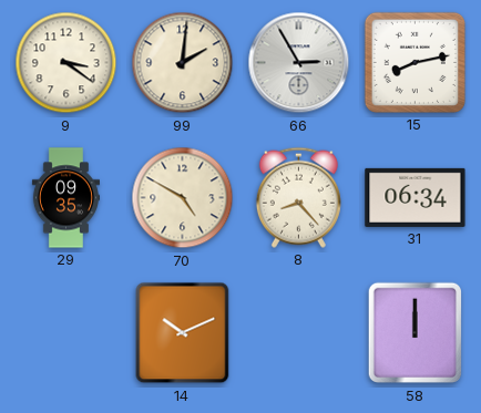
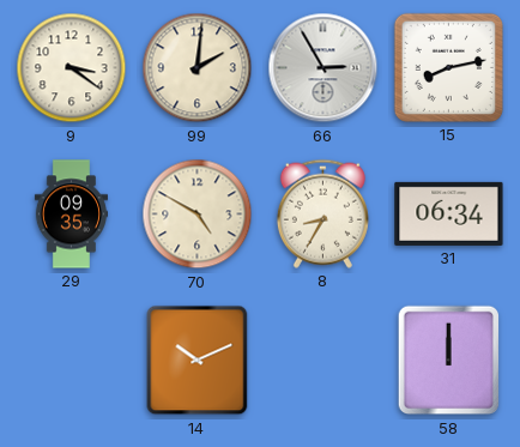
8: 8:23 -> 8:35 (322, 213)
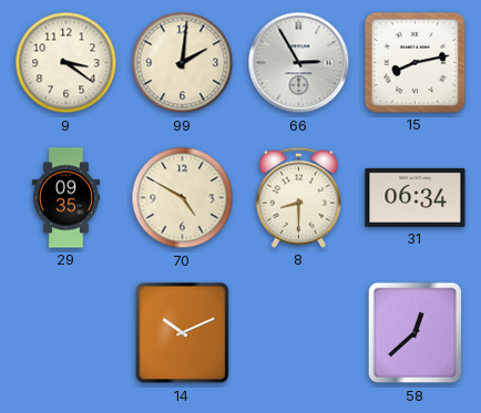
8: 8:35 -> 8:30 (298, 197)
58: 12:00 -> 12:38 (415, 333)
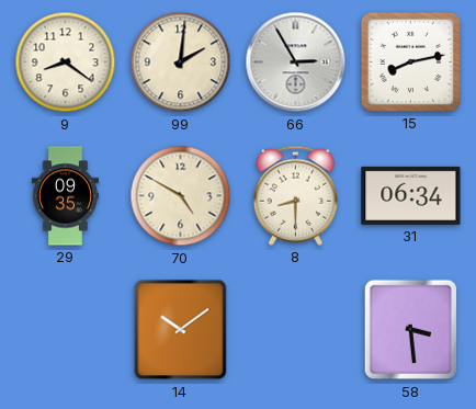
9: 3:21 -> 8:21 (66, 63)
14: 10:11 -> 10:09 (181, 330)
58: 12:38 -> 3:29 (410, 330)
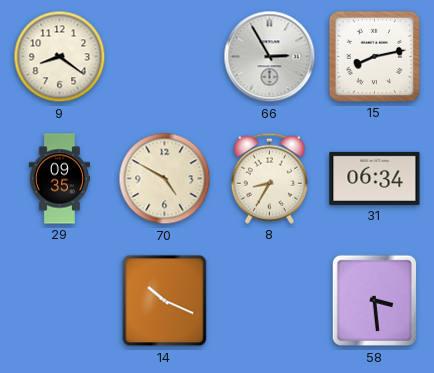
99: 2:01 -> none (181, 63)
8: 8:30 -> 8:35 (269, 178)
14: 10:09 -> 10:19 (165, 301)
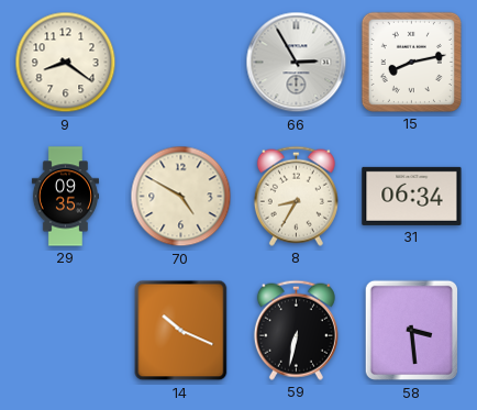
59: none -> 6:32 (296, 330)
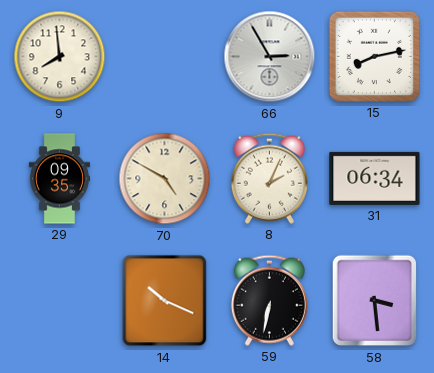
9: 8:21 -> 7:59 (60, 57)
8: 8:35 -> 2:04 (269, 178)
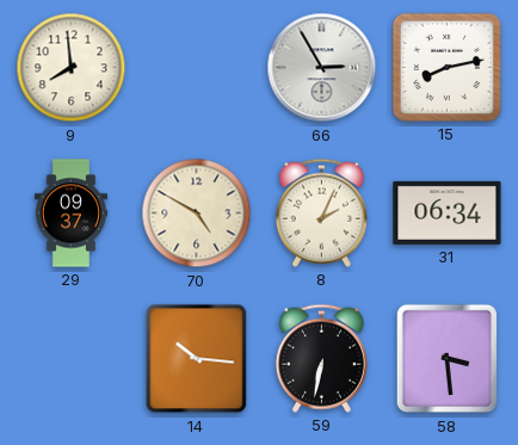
29: 09:35 -> 09:37 (70, 214)
14: 10:19 -> 10:16 (197, 359)
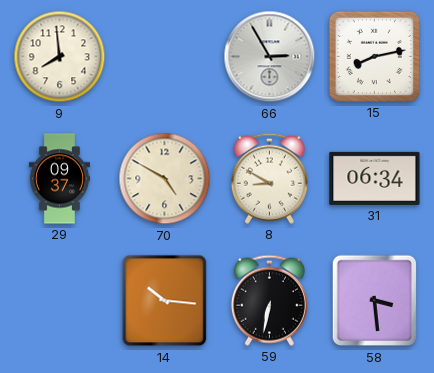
8: 2:04 -> 8:50 (269, 178)
